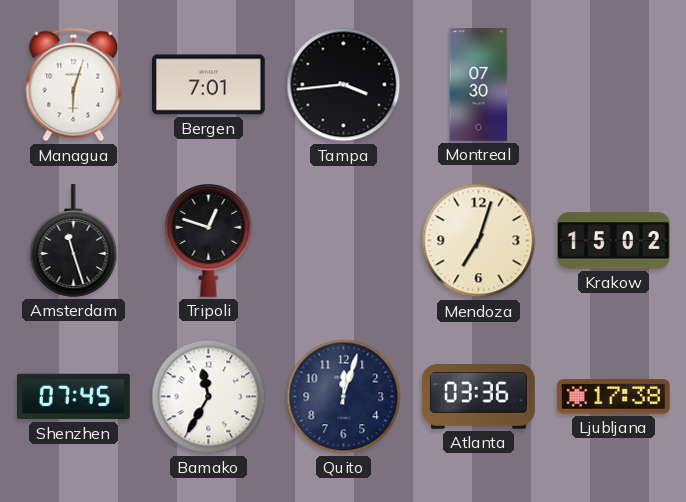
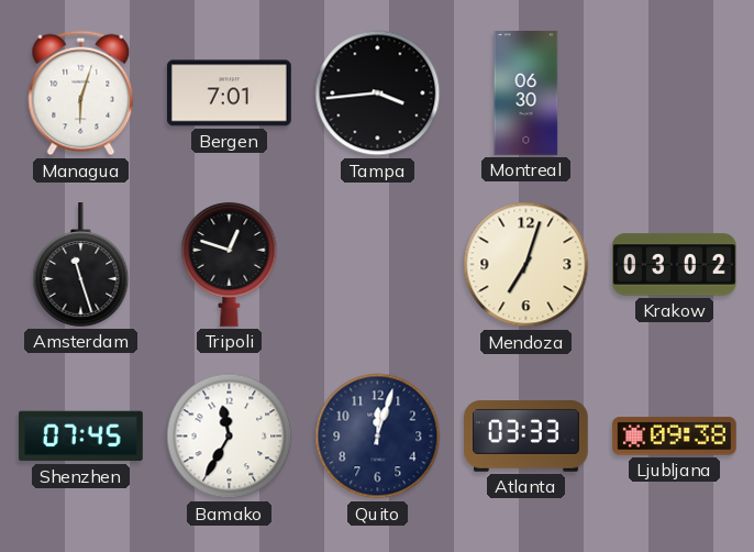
Montreal: 07:30 -> 06:30 (526, 93)
Krakow: 15:02 -> 03:02 (675, 265)
Atlanta: 03:36 -> 03:33 (526, 437)
Ljubljana: 17:38 -> 09:38 (675, 437)
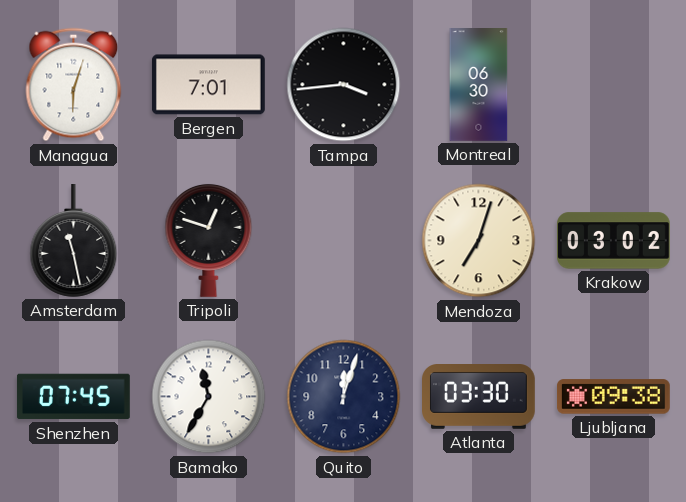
Amsterdam: 11:27 -> 11:28 (74, 241)
Atlanta: 03:33 -> 03:30 (479, 397)
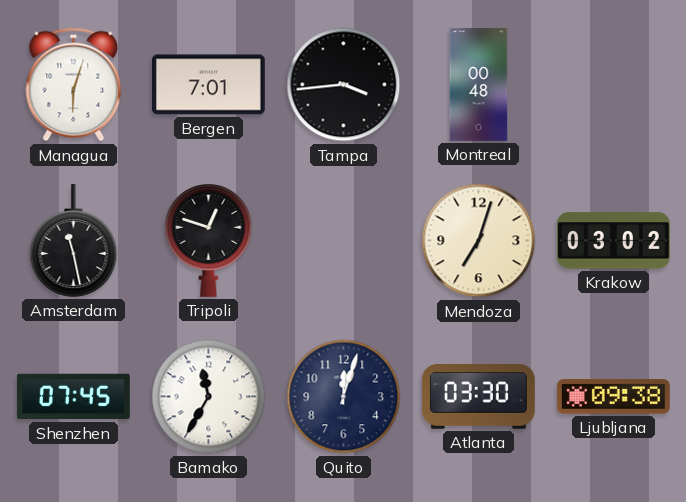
Montreal: 06:30 -> 00:48 (479, 85)
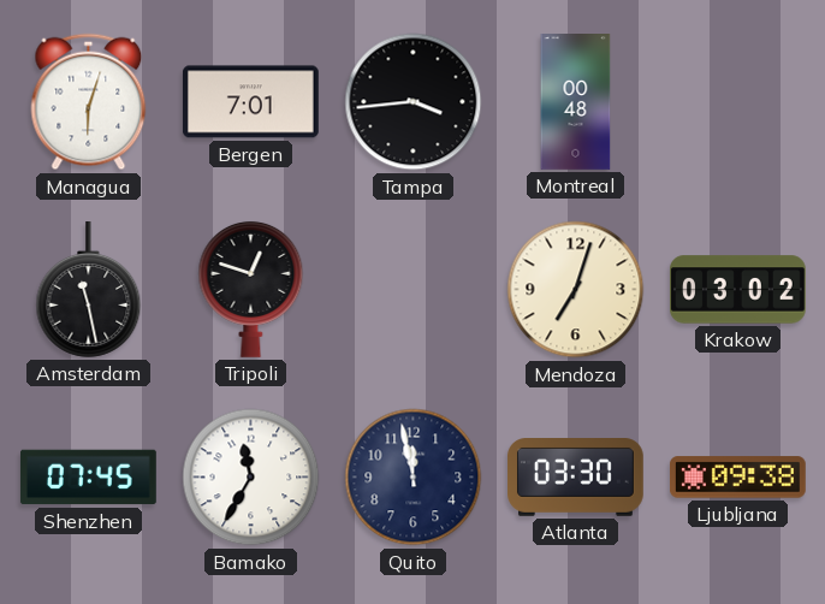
Quito: 12:03 -> 11:58 (414, 478)
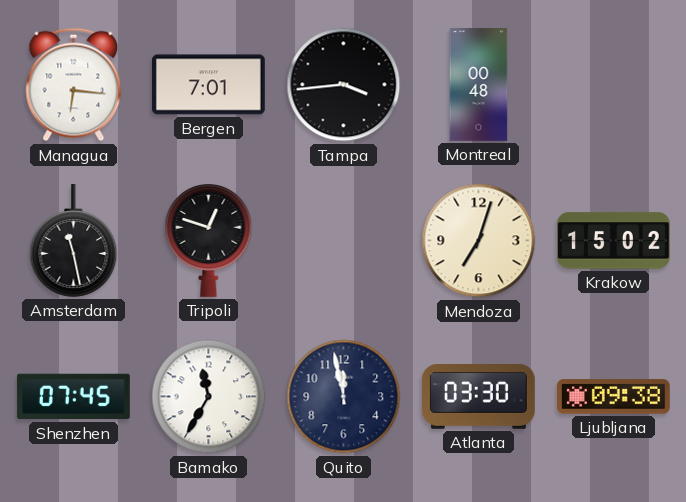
Managua: 6:03 -> 6:16 (74, 85)
Krakow: 03:02 -> 15:02 (614, 241)
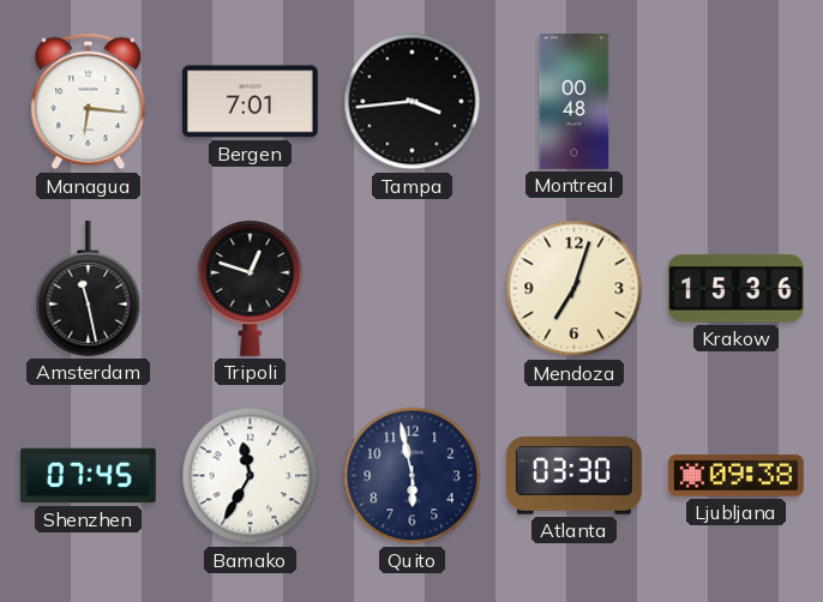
Krakow: 15:02 -> 15:36 (737, 289)
Quito: 11:58 -> 5:58 (413, 476)
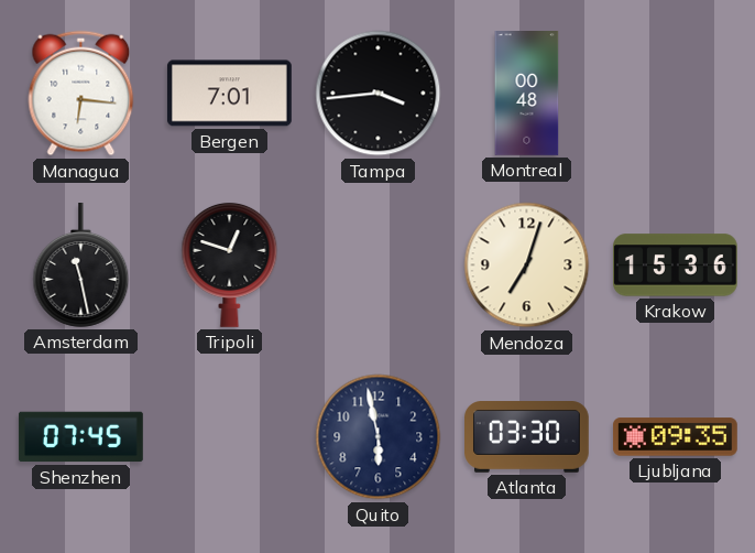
Bamako: 11:35 -> none (251, 476)
Ljubljana: 09:38 -> 09:35 (676, 437)
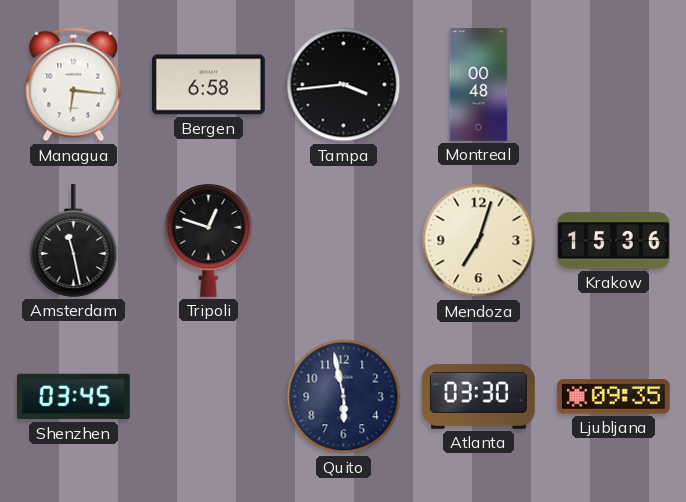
Bergen: 7:01 -> 6:58 (208, 85)
Shenzhen: 07:45 -> 03:45 (73, 397)
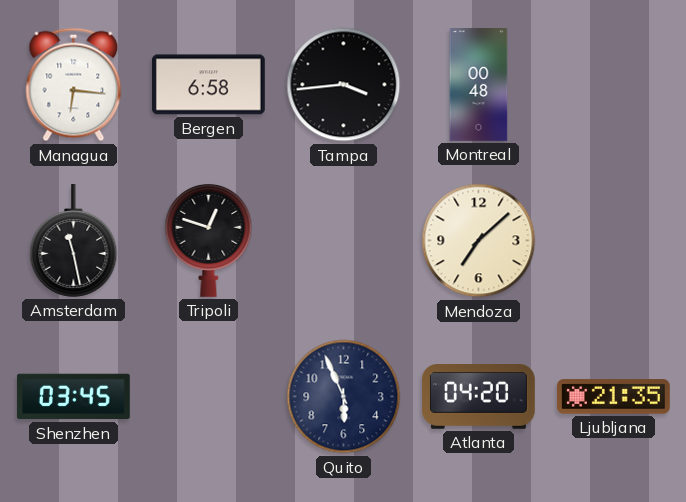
Mendoza: 7:03 -> 7:08 (479, 241)
Krakow: 15:36 -> none (614, 241)
Quito: 5:58 -> 5:56 (344, 397)
Atlanta: 03:30 -> 04:20 (479, 397)
Ljubljana: 09:35 -> 21:35 (614, 397)
